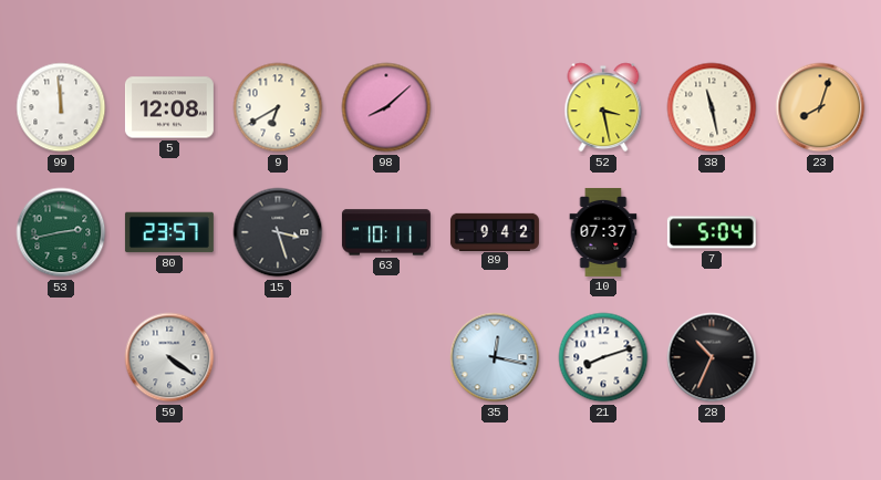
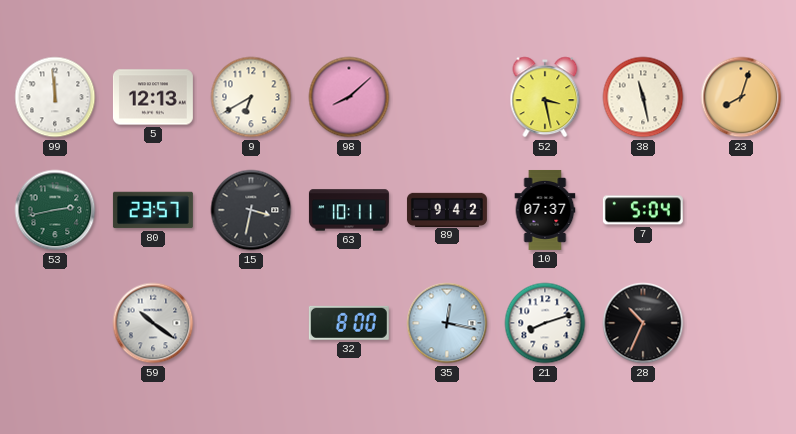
5: 12:08 -> 12:13 (153, 97)
15: 3:27 -> 3:32 (251, 210)
59: 4:21 -> 10:21 (153, 323)
32: none -> 8:00 (349, 323)
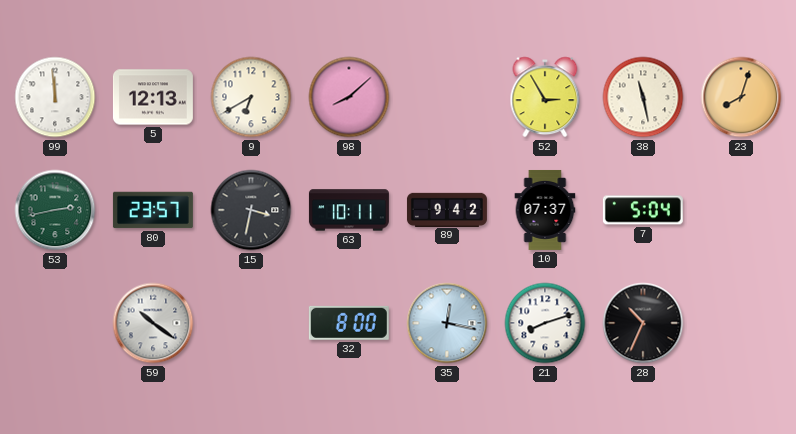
52: 3:28 -> 2:55 (545, 97)
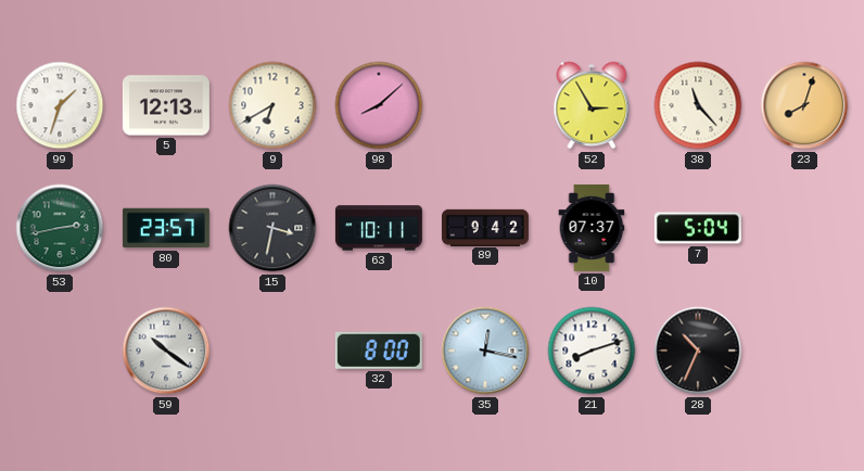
99: 11:59 -> 1:33 (60, 105)
38: 11:28 -> 11:23 (698, 105)
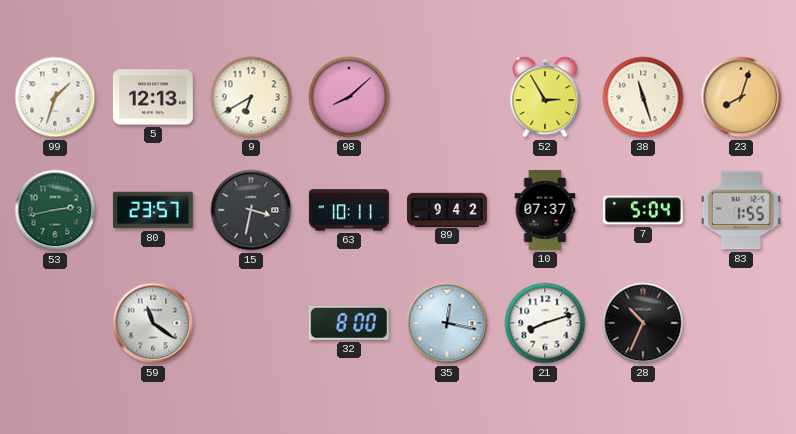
38: 11:23 -> 11:27 (643, 97)
83: none -> 1:55 (741, 210)
59: 10:21 -> 11:21 (153, 323)
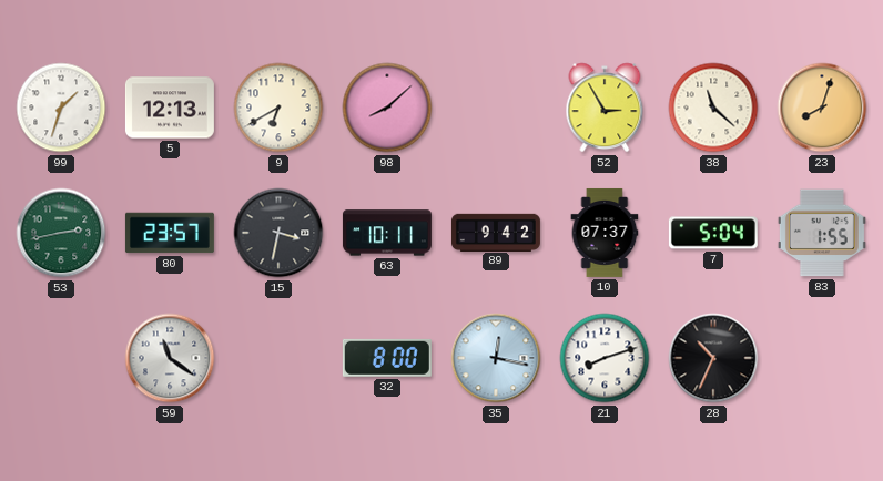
38: 11:27 -> 11:22 (713, 108)
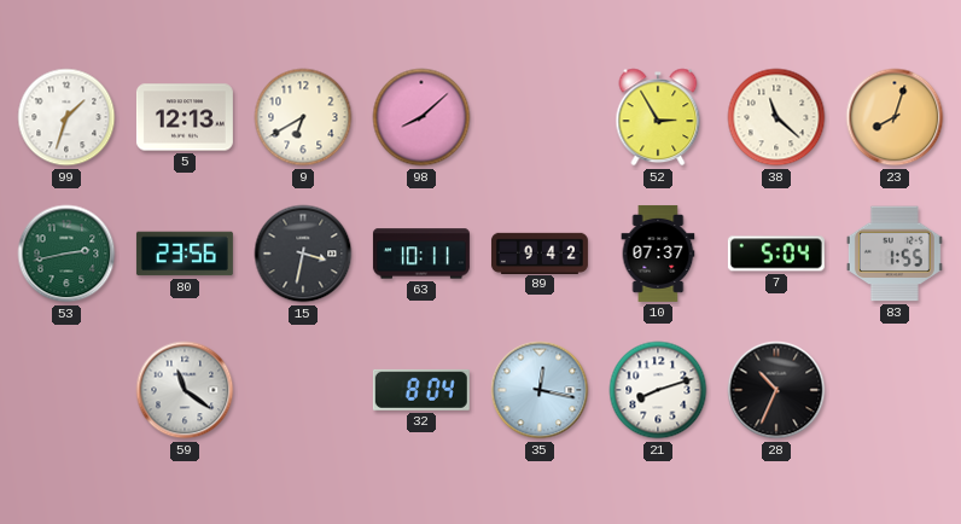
80: 23:57 -> 23:56 (185, 254)
32: 8:00 -> 8:04 (421, 390)
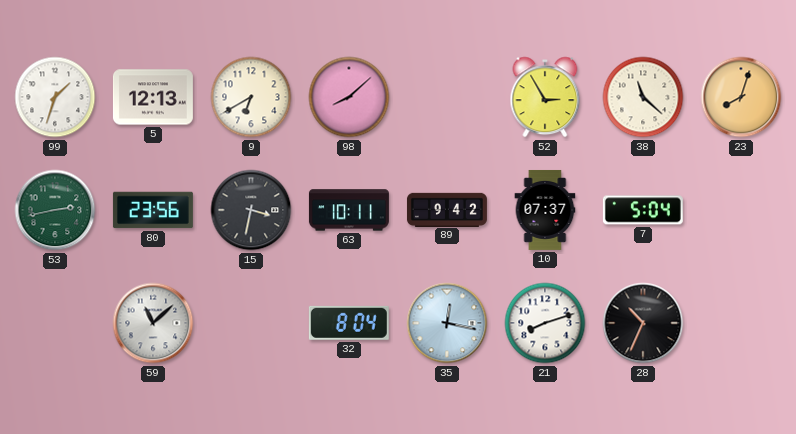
83: 1:55 -> none (895, 254)
59: 11:21 -> 11:08 (153, 323)
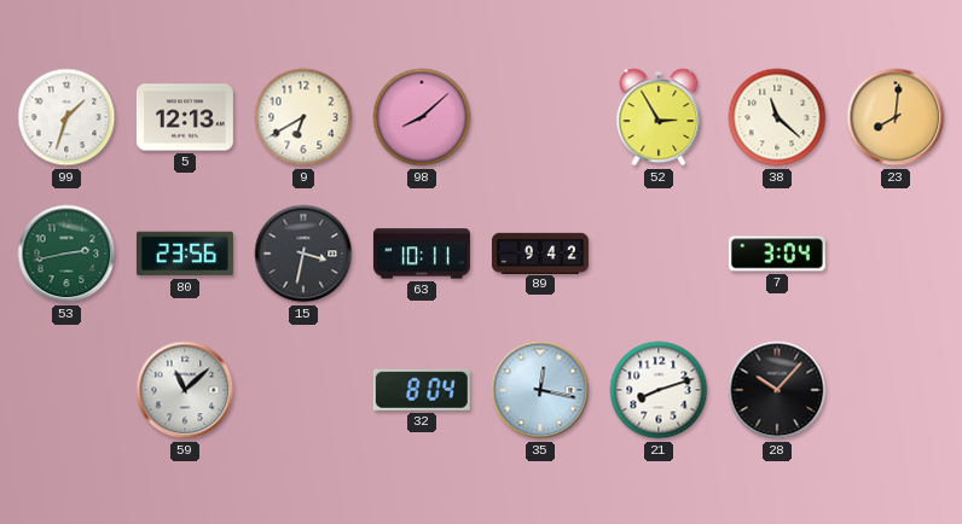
23: 8:03 -> 8:01 (896, 117)
10: 07:37 -> none (545, 210)
7: 5:04 -> 3:04 (777, 254)
28: 10:34 -> 10:07 (777, 390)
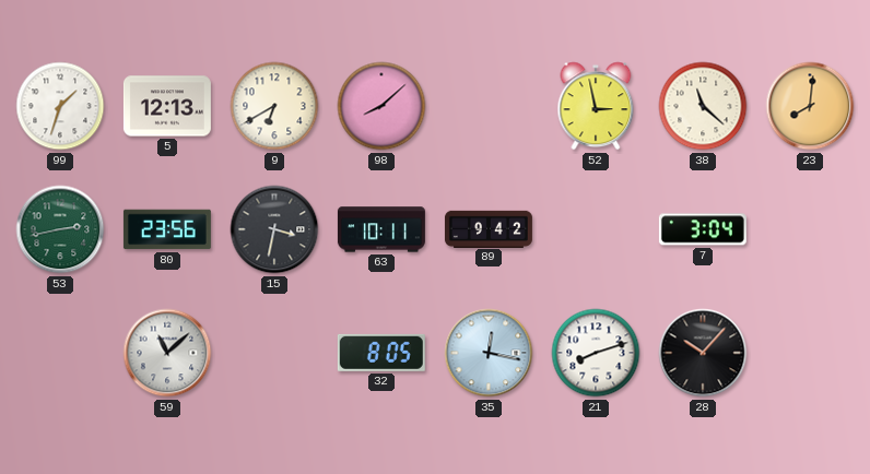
52: 2:55 -> 2:58 (596, 106)
32: 8:04 -> 8:05 (381, 353)
